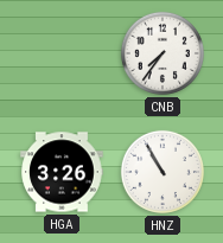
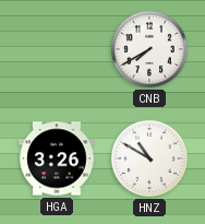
CNB: 7:36 -> 7:40 (149, 49)
HNZ: 10:55 -> 10:50 (149, 158)
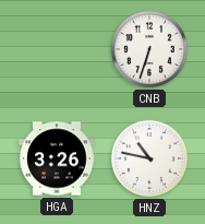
CNB: 7:40 -> 6:33 (149, 49)
HNZ: 10:50 -> 10:47 (149, 158)
